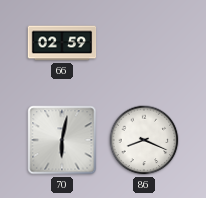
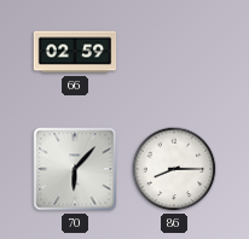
70: 6:02 -> 6:07 (75, 169)
86: 8:19 -> 8:15 (174, 169)
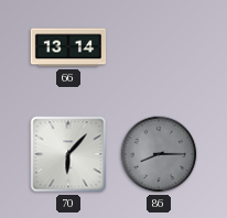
66: 02:59 -> 13:14 (68, 47)
86 dial: white -> grey (159, 154)
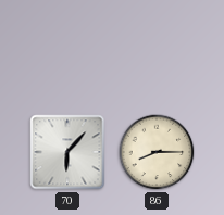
66: 13:14 -> none (68, 47)
86 dial: grey -> cream (157, 152)
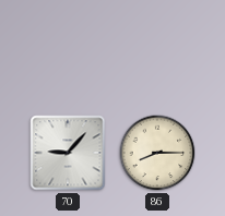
70: 6:07 -> 9:07 (68, 153)
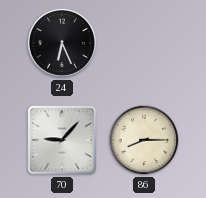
24: none -> 6:26 (62, 43)
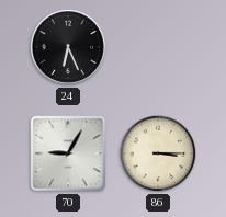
70: 9:07 -> 9:05 (68, 153)
86: 8:15 -> 3:15 (158, 153)
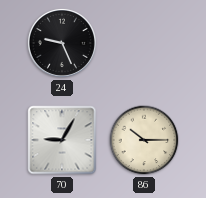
24: 6:26 -> 9:26 (62, 43)
86: 3:15 -> 10:15 (144, 140)
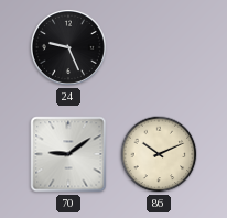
70: 9:05 -> 9:09 (68, 154)
86: 10:15 -> 10:11 (159, 154)
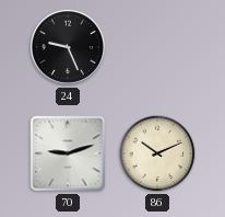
70: 9:09 -> 9:12 (68, 153)
